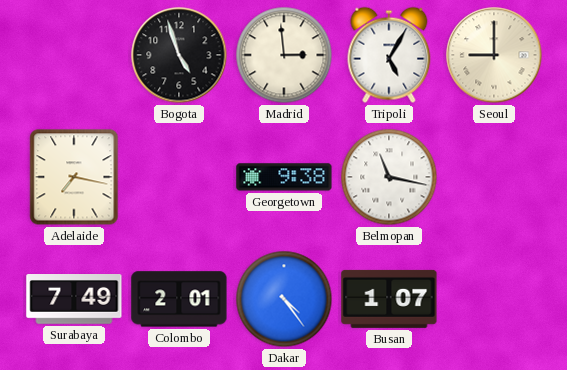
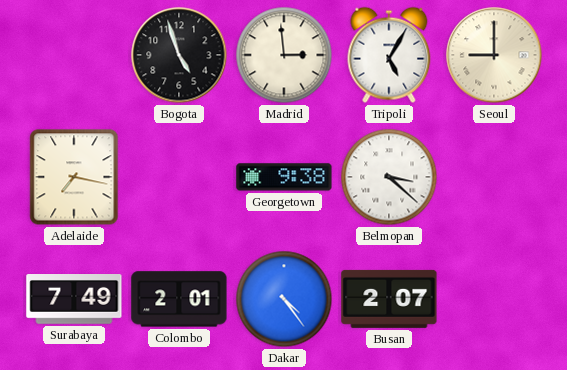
Belmopan: 11:17 -> 3:22 (389, 177)
Busan: 1:07 -> 2:07 (389, 299)
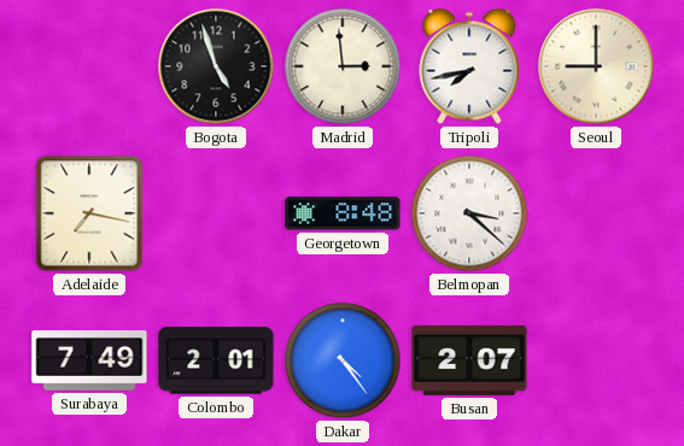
Tripoli: 5:05 -> 7:43 (469, 66)
Georgetown: 9:38 -> 8:48 (343, 213)
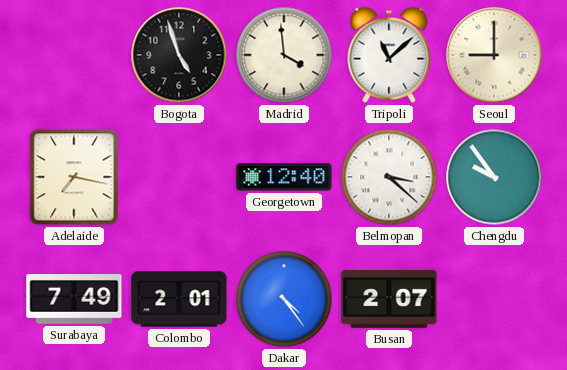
Madrid: 2:59 -> 3:59 (284, 55)
Tripoli: 7:43 -> 11:08 (389, 55)
Georgetown: 8:48 -> 12:40 (284, 177)
Chengdu: none -> 9:54 (494, 177)
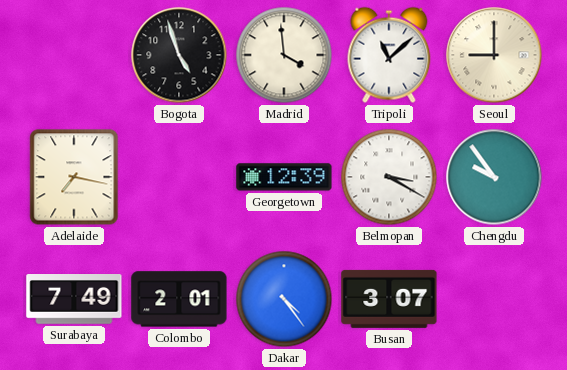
Georgetown: 12:40 -> 12:39 (284, 177)
Belmopan: 3:22 -> 3:20 (389, 177)
Busan: 2:07 -> 3:07 (389, 299)
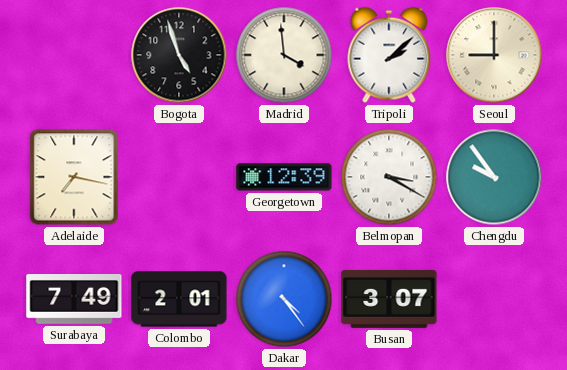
Tripoli: 11:08 -> 2:08 (389, 55)
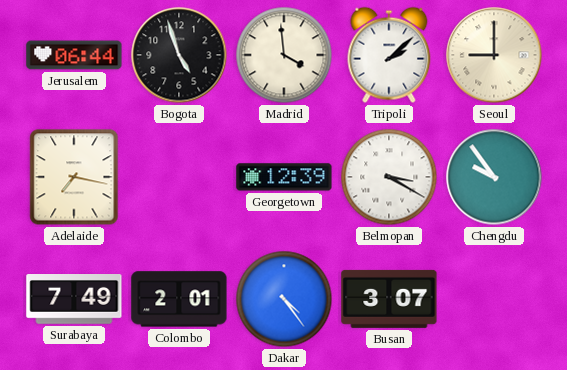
Jerusalem: none -> 06:44 (74, 55)
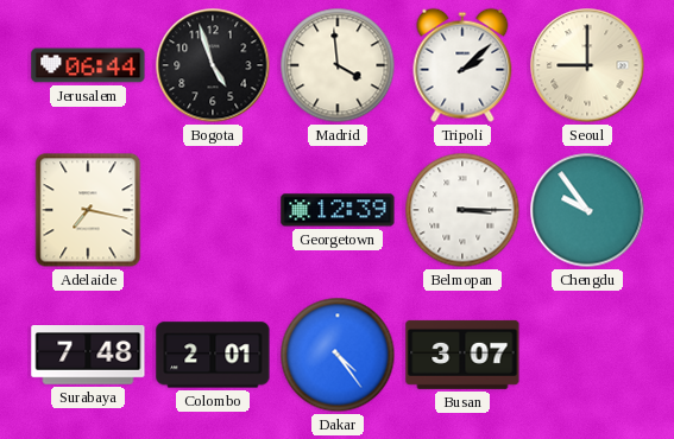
Belmopan: 3:20 -> 3:15 (462, 210)
Surabaya: 7:49 -> 7:48 (88, 356)
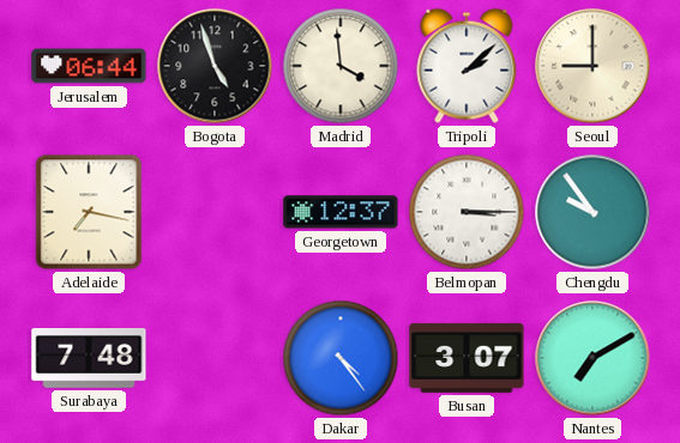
Georgetown: 12:39 -> 12:37 (341, 212)
Colombo: 2:01 -> none (213, 355)
Nantes: none -> 7:10 (592, 358)
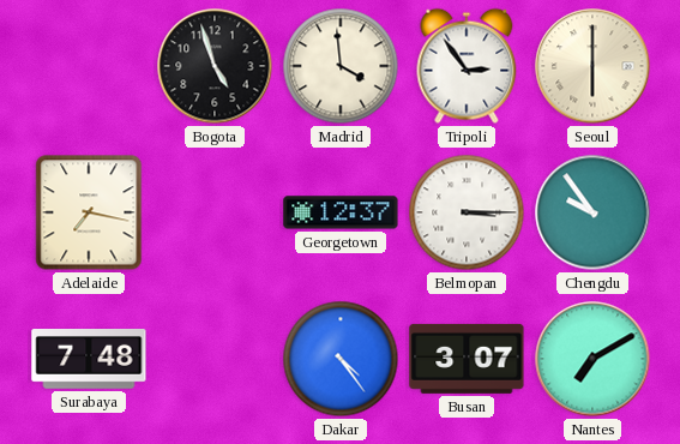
Jerusalem: 06:44 -> none (89, 66)
Tripoli: 2:08 -> 2:54 (467, 66)
Seoul: 9:00 -> 6:00 (592, 66)
